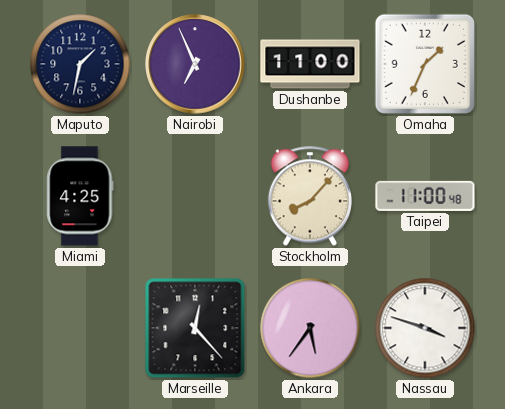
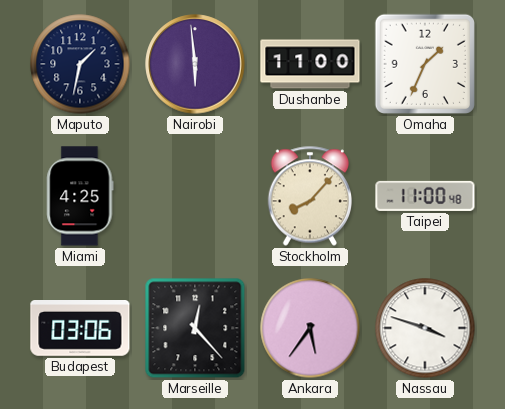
Nairobi: 6:56 -> 5:59 (195, 64)
Budapest: none -> 03:06 (80, 329)
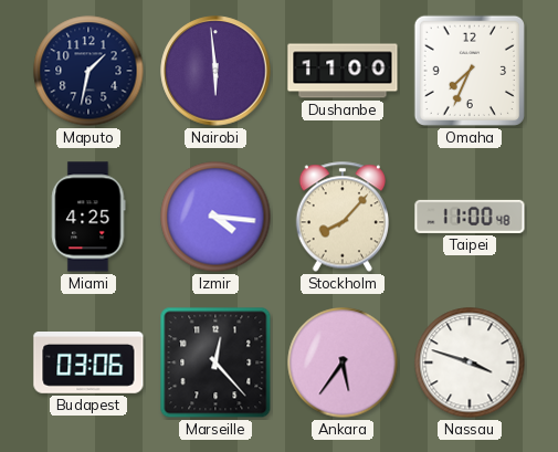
Omaha: 1:34 -> 7:34 (470, 71)
Izmir: none -> 4:16 (215, 217)
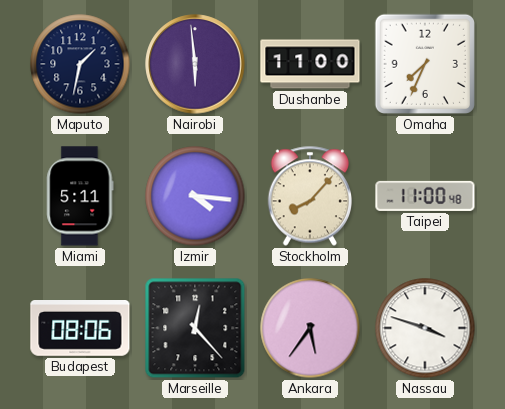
Miami: 4:25 -> 5:11 (80, 196)
Budapest: 03:06 -> 08:06 (80, 329)
